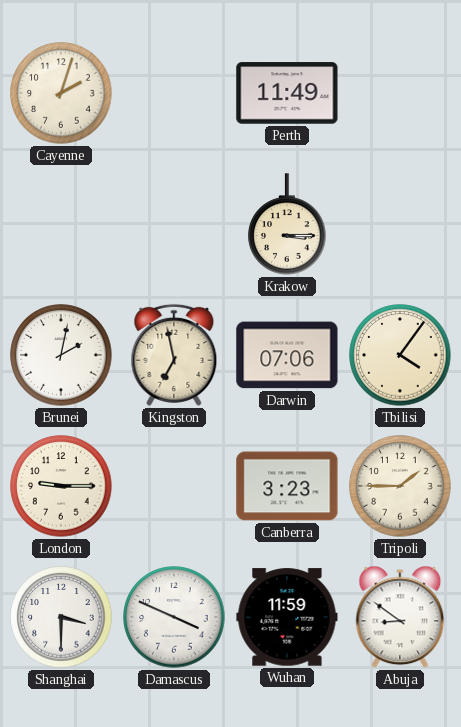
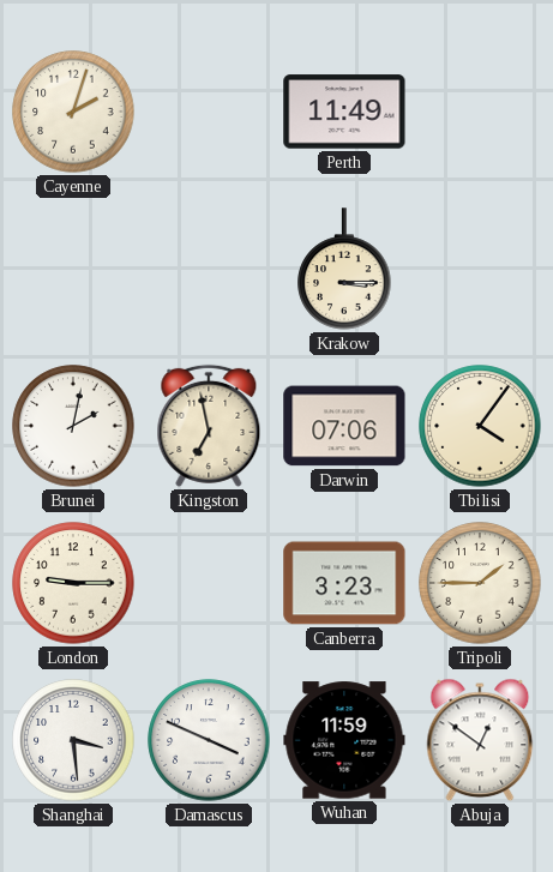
Shanghai: 3:30 -> 3:29 (73, 740)
Abuja: 8:51 -> 12:51 (480, 740)
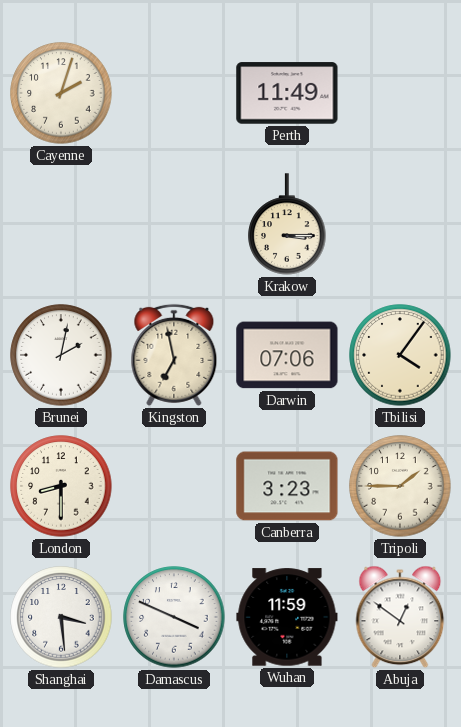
London: 9:15 -> 8:30 (61, 486)
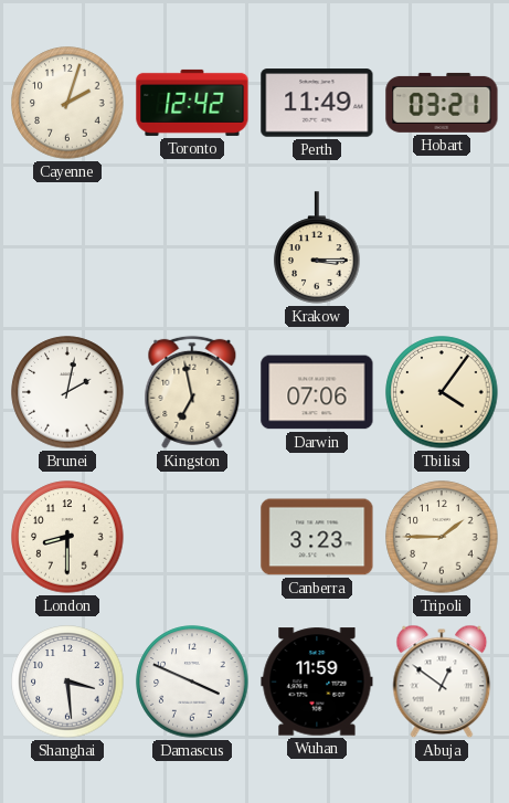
Toronto: none -> 12:42 (192, 103)
Hobart: none -> 03:21 (442, 103)
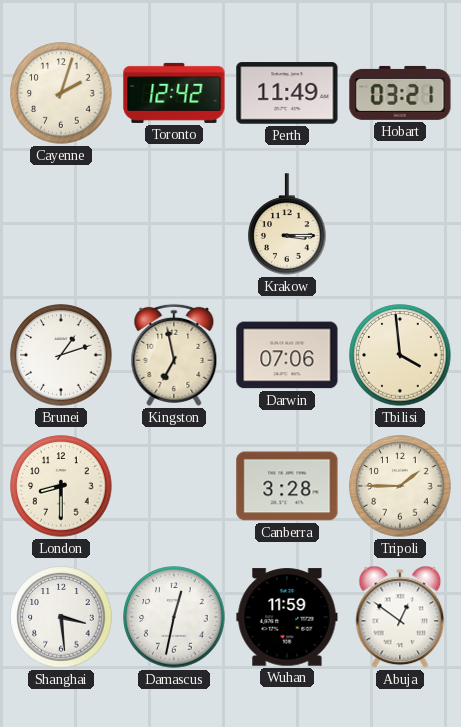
Brunei: 2:02 -> 1:12 (61, 355)
Tbilisi: 4:06 -> 3:59 (400, 355)
Canberra: 3:23 -> 3:28 (287, 486)
Damascus: 3:49 -> 12:32 (174, 617)
